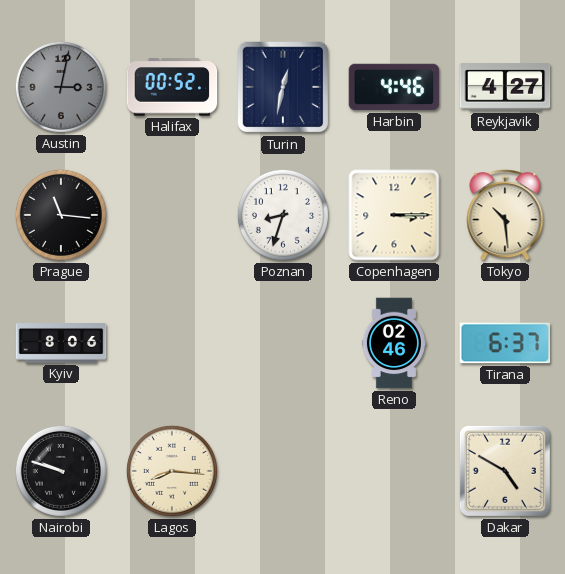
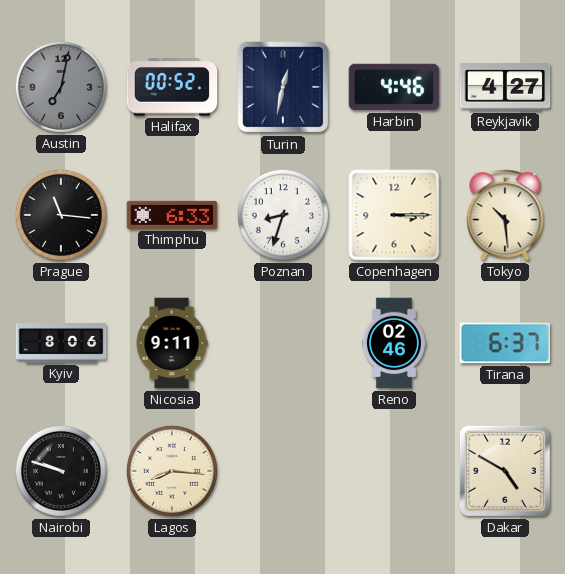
Austin: 3:02 -> 7:02 (61, 87)
Thimphu: none -> 6:33 (172, 215)
Nicosia: none -> 9:11 (172, 343)
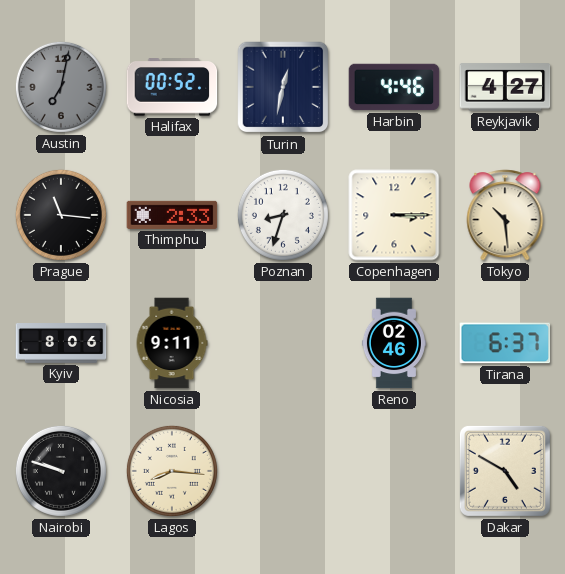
Thimphu: 6:33 -> 2:33 (172, 215)
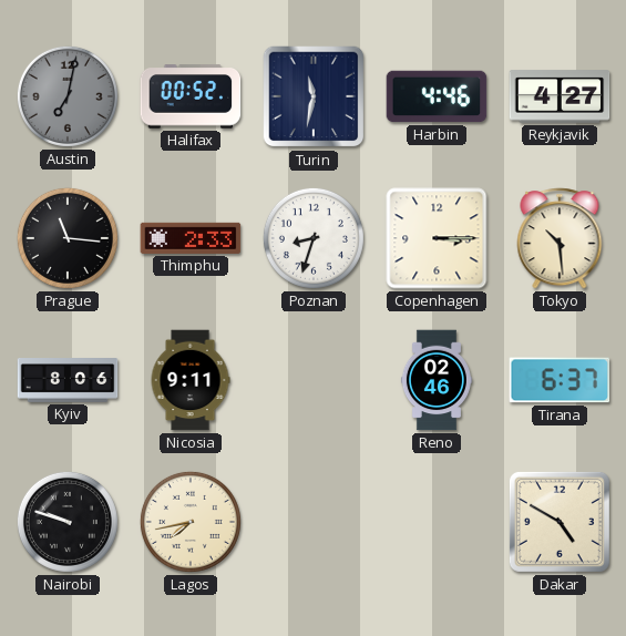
Turin: 12:32 -> 11:32 (314, 96)
Lagos: 8:16 -> 7:43 (191, 522)
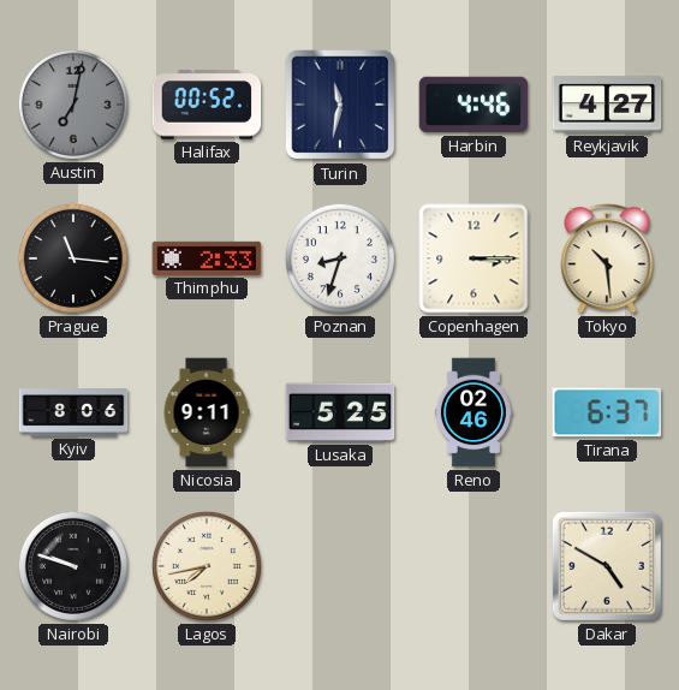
Lusaka: none -> 5:25 (340, 412)
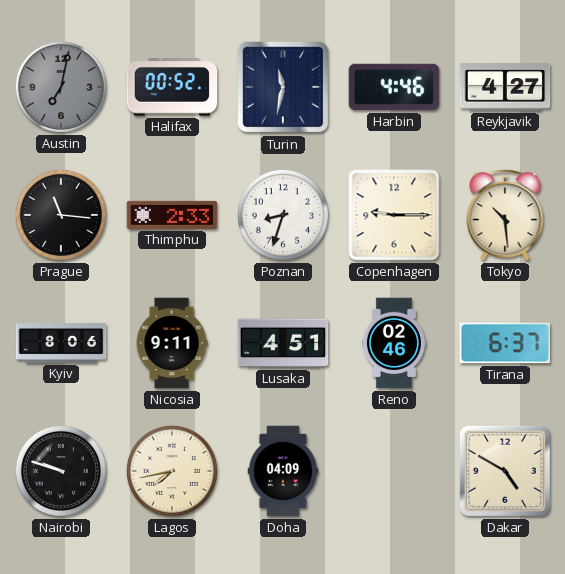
Copenhagen: 3:15 -> 9:15 (394, 215)
Lusaka: 5:25 -> 4:51 (283, 343)
Doha: none -> 04:09 (283, 471)
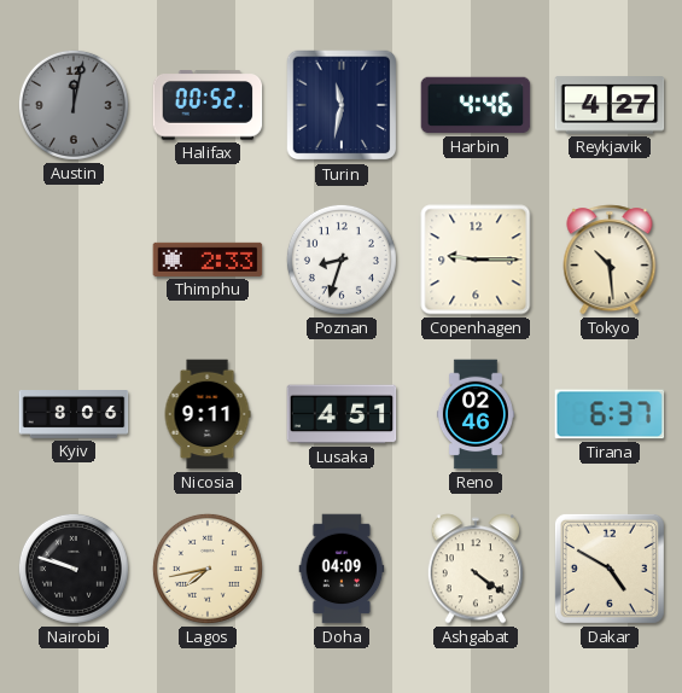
Austin: 7:02 -> 12:02 (74, 105)
Prague: 11:16 -> none (61, 215)
Ashgabat: none -> 4:21 (474, 569)
